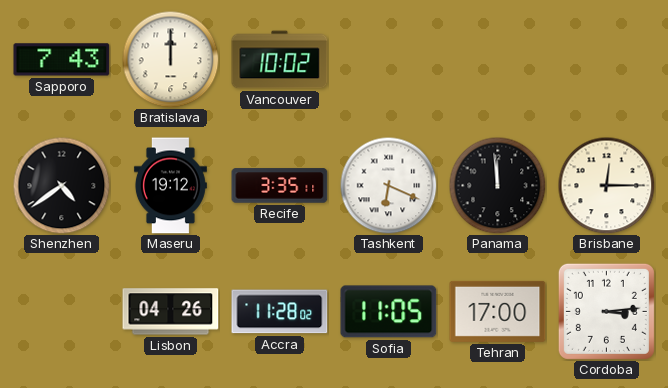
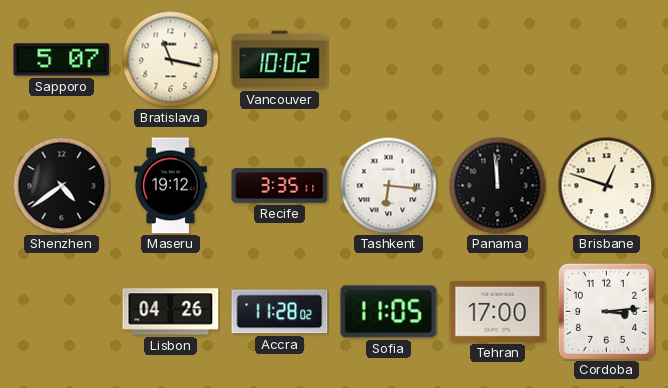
Sapporo: 7:43 -> 5:07 (62, 60)
Bratislava: 12:00 -> 11:17 (170, 59)
Tashkent: 6:19 -> 6:16 (388, 185)
Brisbane: 12:15 -> 12:48 (606, 185)
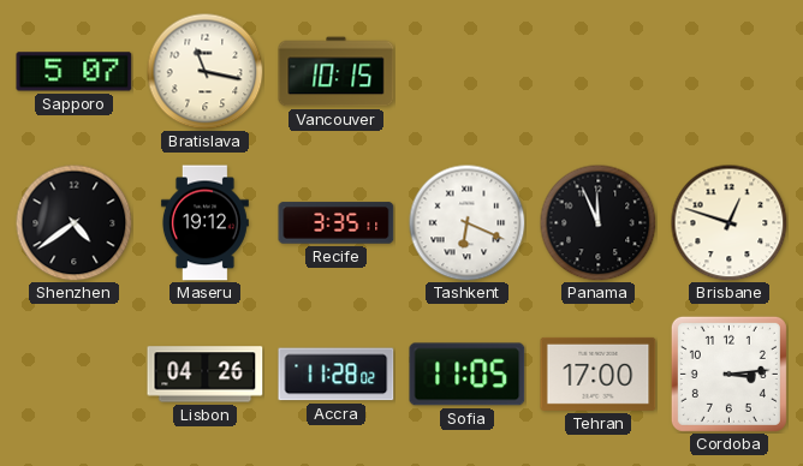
Vancouver: 10:02 -> 10:15 (337, 72)
Tashkent: 6:16 -> 6:19 (466, 222)
Panama: 11:59 -> 11:56 (597, 222)
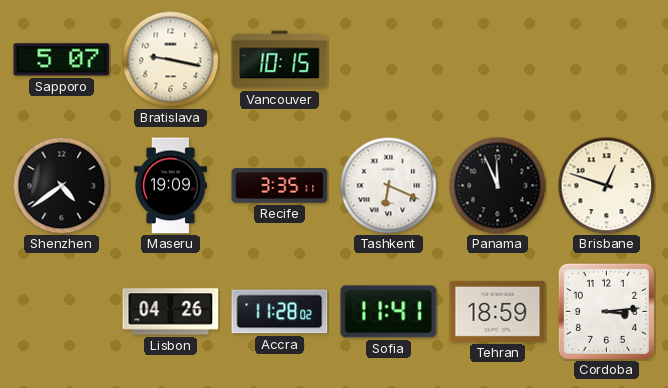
Bratislava: 11:17 -> 9:17 (170, 59)
Maseru: 19:12 -> 19:09 (170, 186)
Sofia: 11:05 -> 11:41 (389, 312)
Tehran: 17:00 -> 18:59 (498, 311)
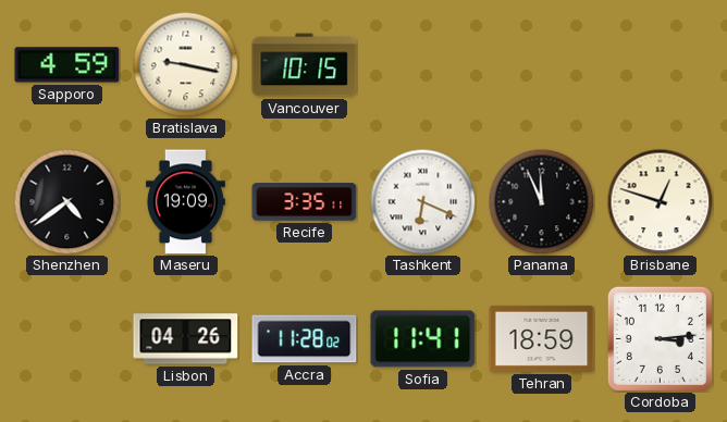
Sapporo: 5:07 -> 4:59 (67, 65)
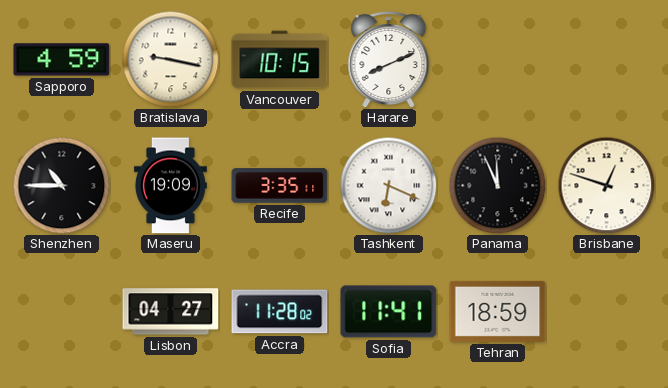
Harare: none -> 8:11 (389, 60)
Shenzhen: 4:39 -> 10:45 (61, 185)
Lisbon: 04:26 -> 04:27 (171, 312)
Cordoba: 3:14 -> none (660, 338)
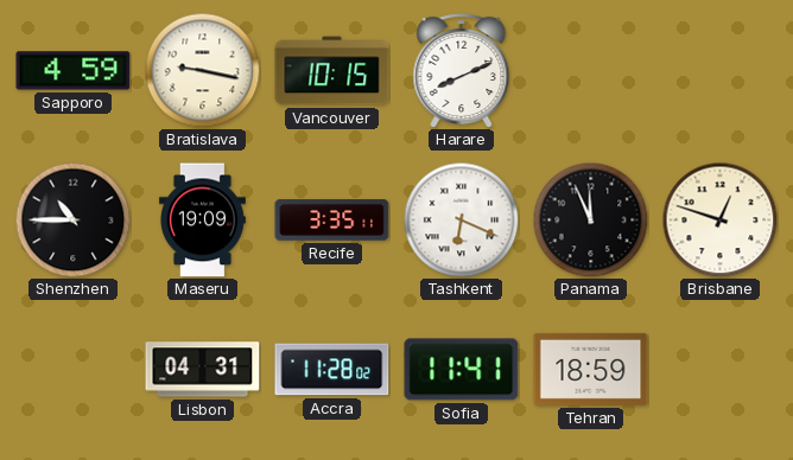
Lisbon: 04:27 -> 04:31 (203, 370)
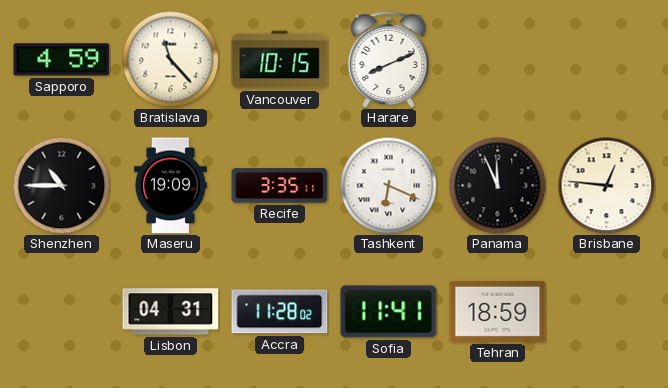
Bratislava: 9:17 -> 11:23 (170, 59)
Brisbane: 12:48 -> 12:46 (606, 185)
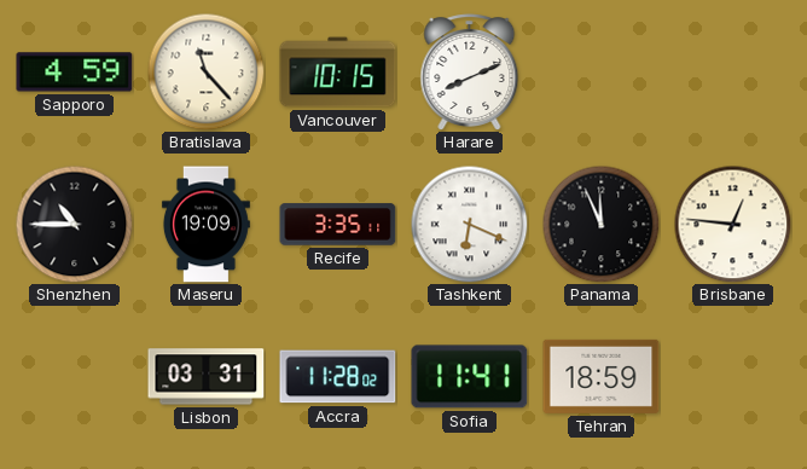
Lisbon: 04:31 -> 03:31 (207, 377)
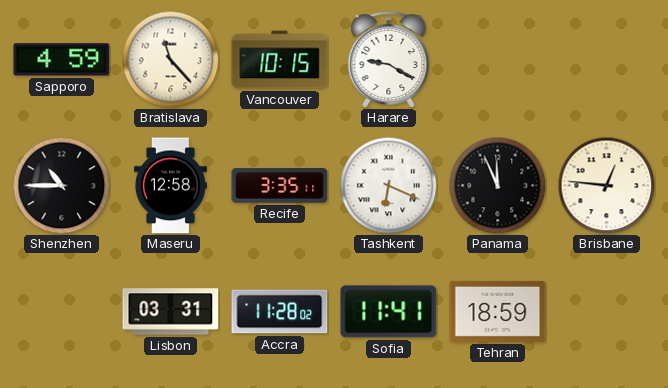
Harare: 8:11 -> 9:20 (389, 60)
Maseru: 19:09 -> 12:58 (170, 186)
